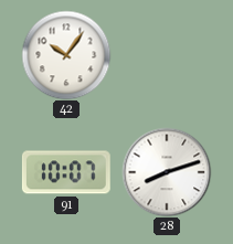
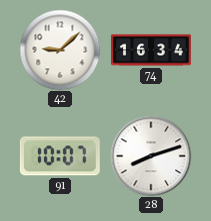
42: 10:06 -> 9:08 (60, 50)
74: none -> 16:34 (151, 50)
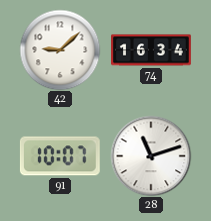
28: 8:12 -> 11:12 (151, 156)
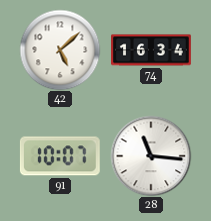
42: 9:08 -> 5:08 (60, 50)
28: 11:12 -> 11:16 (151, 156)
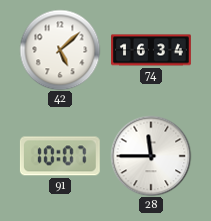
28: 11:16 -> 11:45 (151, 156)
